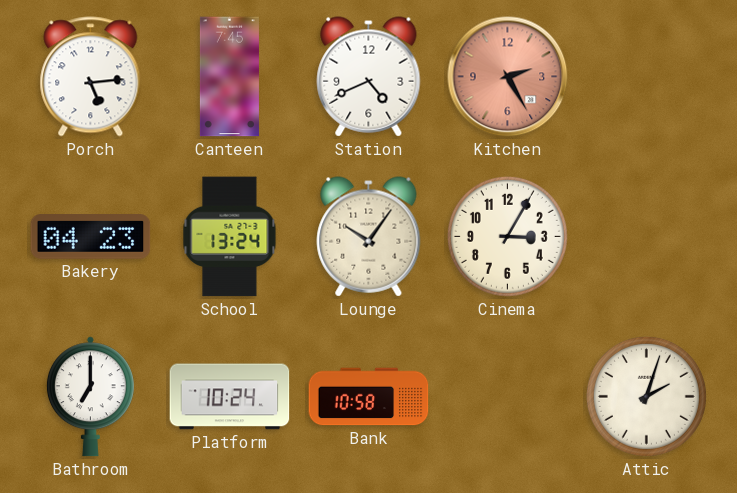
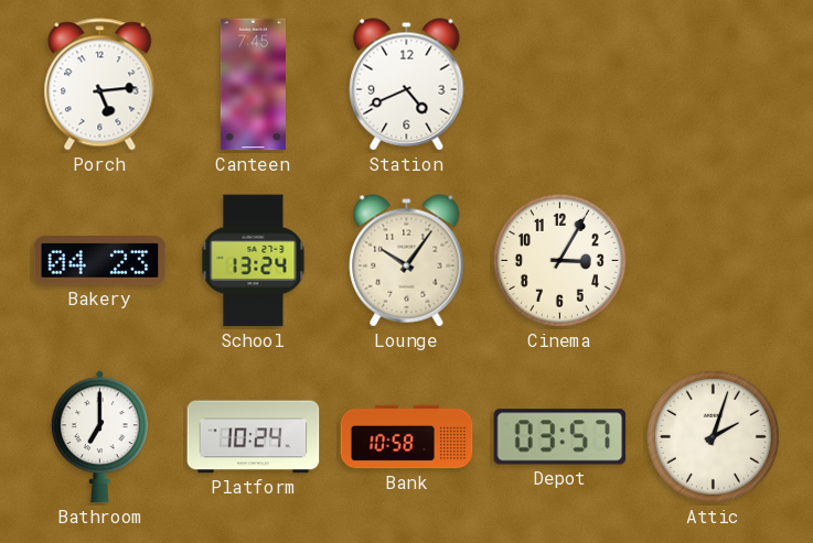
Kitchen: 2:25 -> none (508, 77)
Depot: none -> 03:57 (560, 437)
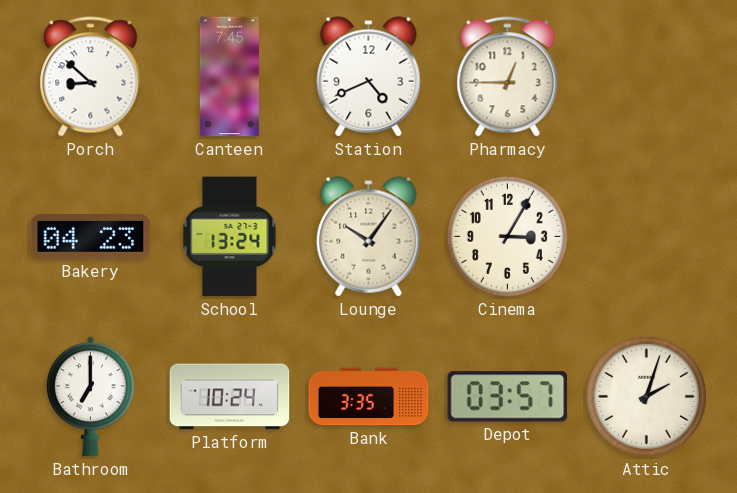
Porch: 5:14 -> 8:52 (91, 77)
Pharmacy: none -> 12:45 (508, 77)
Bank: 10:58 -> 3:35 (369, 397)
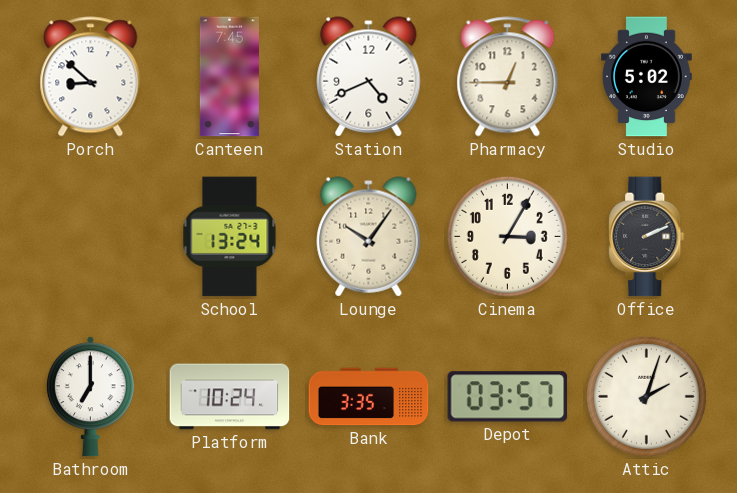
Studio: none -> 5:02 (647, 77)
Bakery: 04:23 -> none (91, 237)
Office: none -> 2:11 (647, 237)
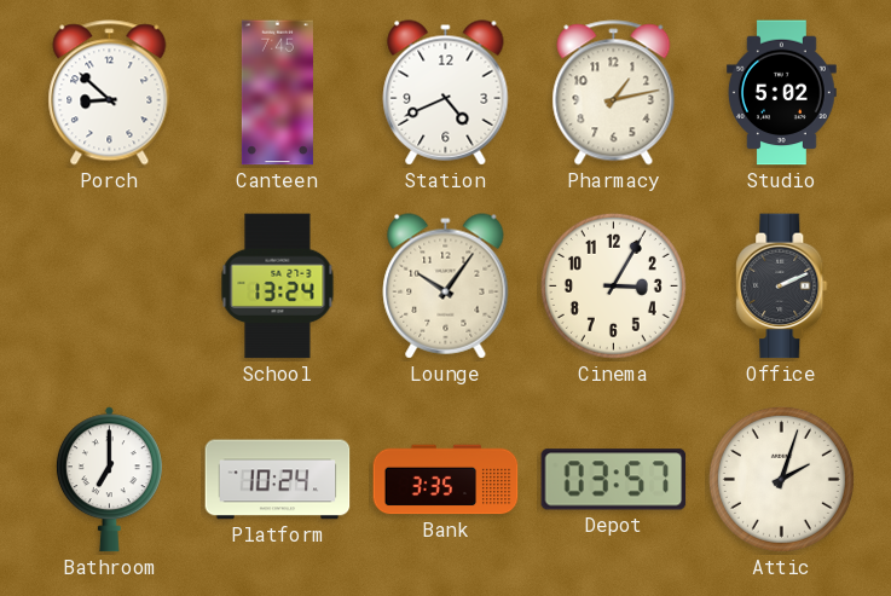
Pharmacy: 12:45 -> 1:13 (614, 93)
